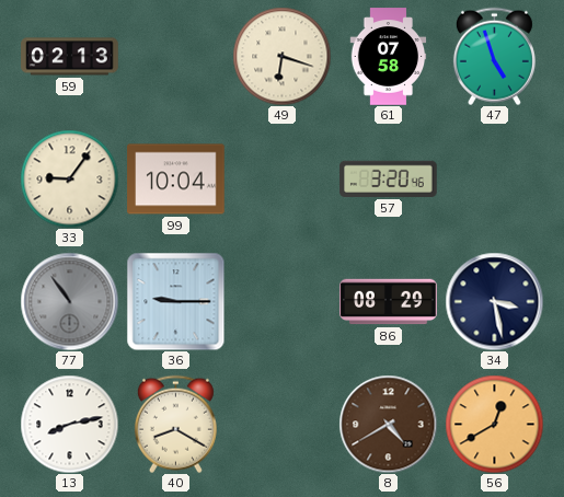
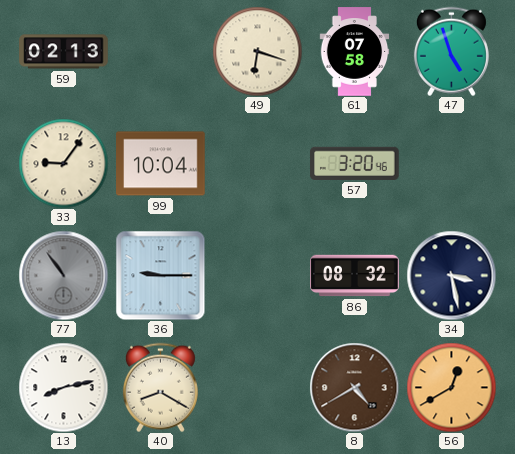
86: 08:29 -> 08:32 (355, 276)
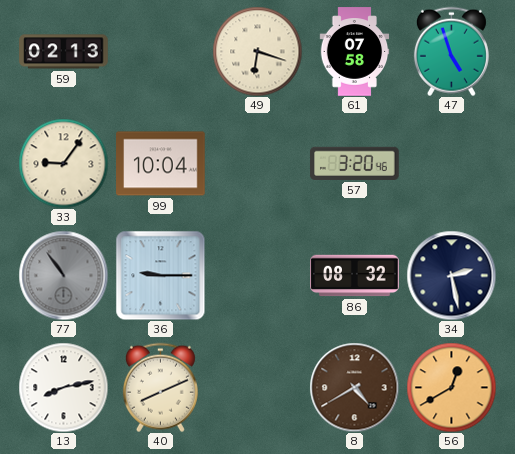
34: 3:28 -> 2:28 (451, 275)
40: 8:20 -> 8:11 (160, 387)
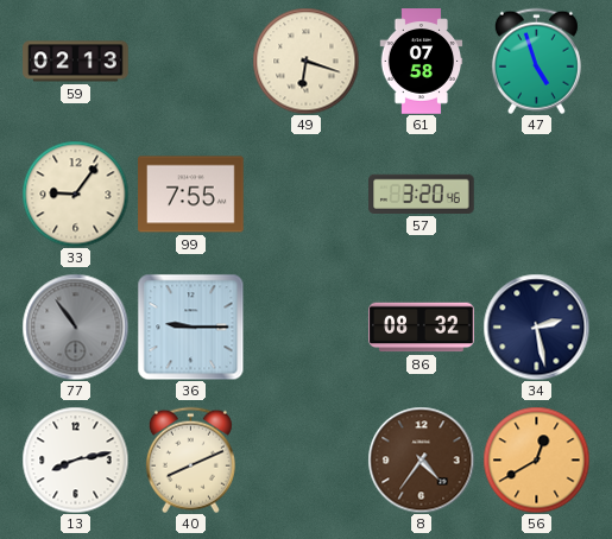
99: 10:04 -> 7:55 (191, 195)
8: 4:40 -> 4:36 (421, 459)
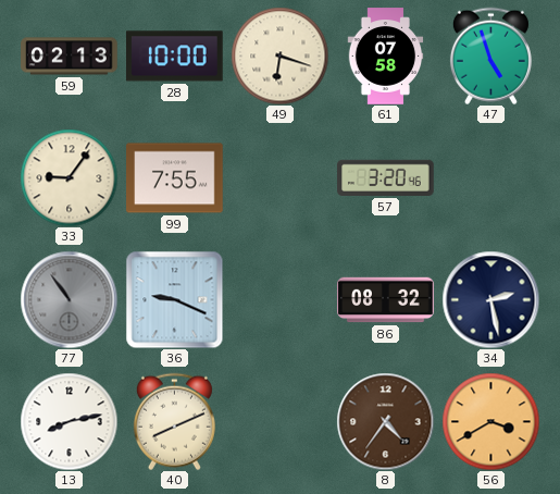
28: none -> 10:00 (175, 57)
36: 9:15 -> 9:19 (174, 299)
56: 12:40 -> 3:40 (490, 421)
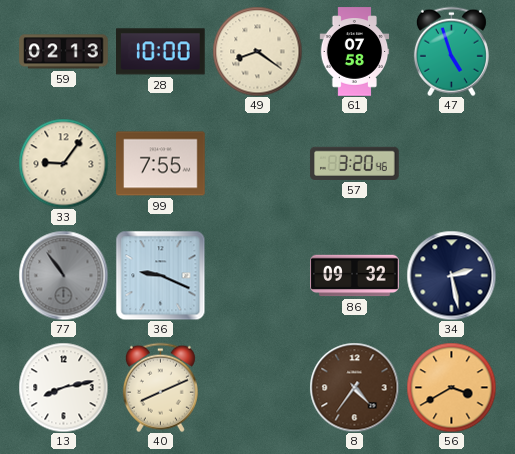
49: 6:18 -> 8:21 (257, 51)
86: 08:32 -> 09:32 (355, 276)
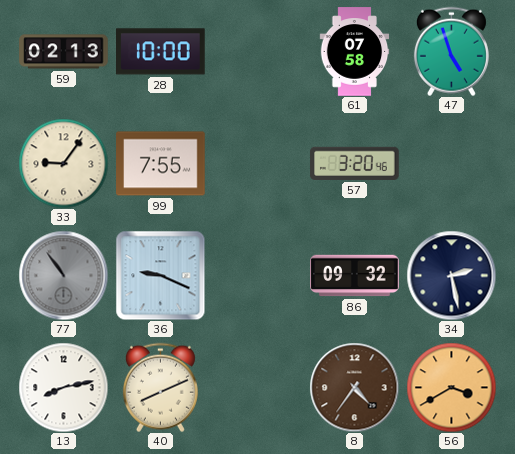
49: 8:21 -> none (257, 51)
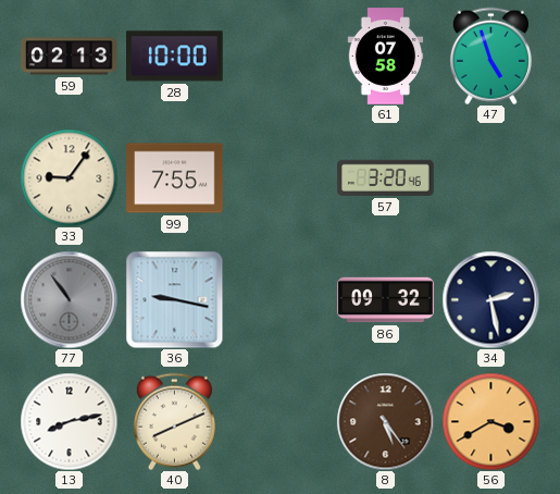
36: 9:19 -> 9:17 (174, 299)
8: 4:36 -> 5:24 (385, 421)
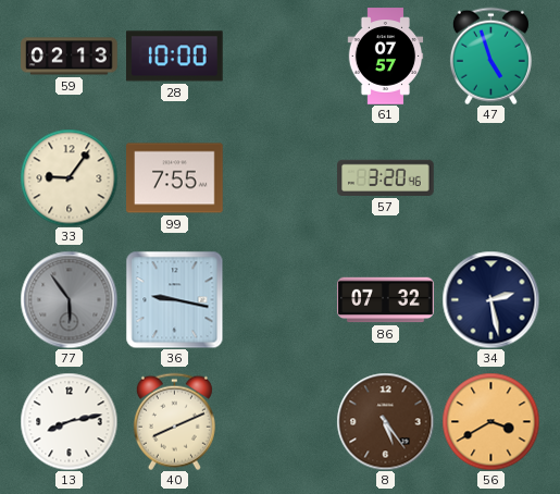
61: 07:58 -> 07:57 (386, 57)
77: 10:54 -> 5:54 (69, 299)
86: 09:32 -> 07:32 (386, 300)
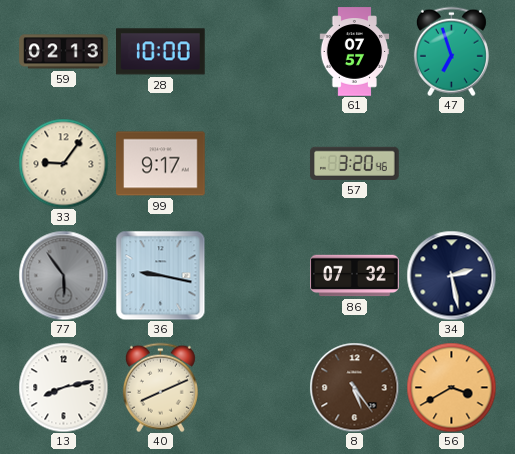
47: 4:57 -> 6:57 (451, 51)
99: 7:55 -> 9:17 (161, 164)
